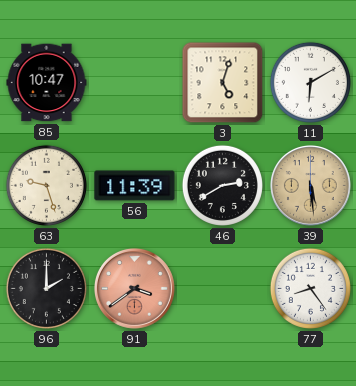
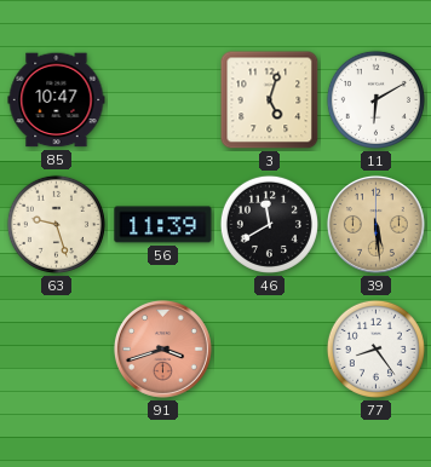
46: 2:40 -> 11:40 (269, 224)
96: 2:00 -> none (46, 288)
91: 3:39 -> 3:42 (162, 348)
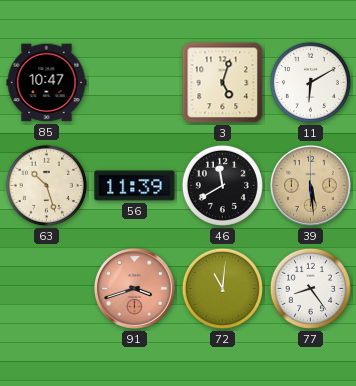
63: 9:27 -> 10:27 (46, 185)
72: none -> 11:01 (222, 288)
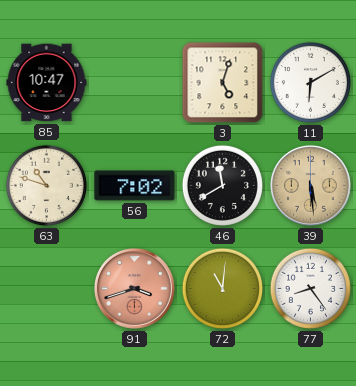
63: 10:27 -> 10:48 (46, 185)
56: 11:39 -> 7:02 (135, 186)
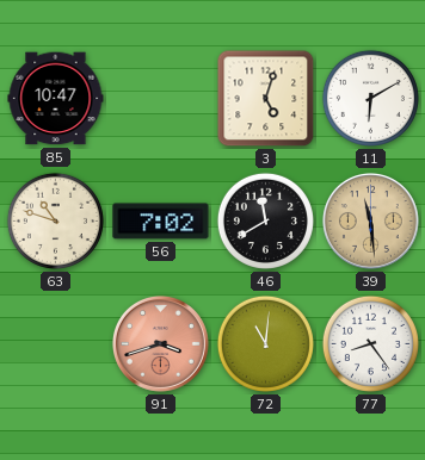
39: 5:29 -> 11:29 (370, 220)
